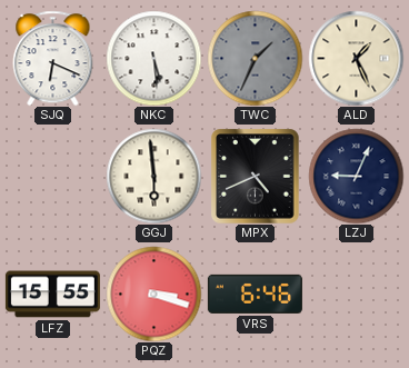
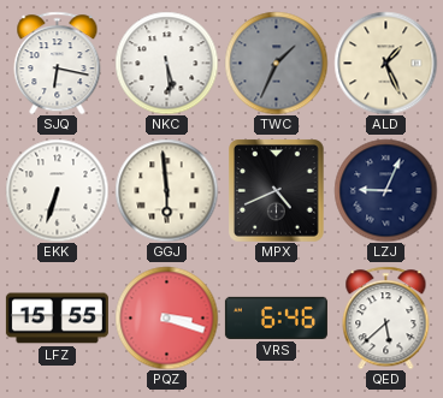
SJQ: 6:19 -> 6:17 (58, 63)
EKK: none -> 6:33 (57, 190)
QED: none -> 5:38 (386, 317)
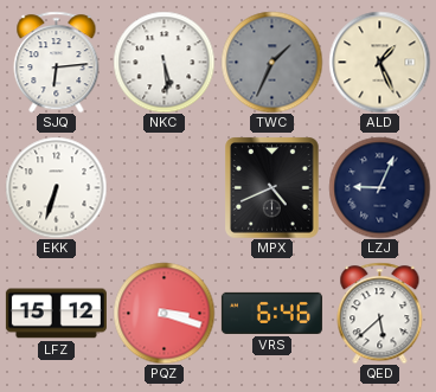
SJQ: 6:17 -> 6:14 (57, 62)
GGJ: 5:59 -> none (166, 190)
LFZ: 15:55 -> 15:12 (56, 314)
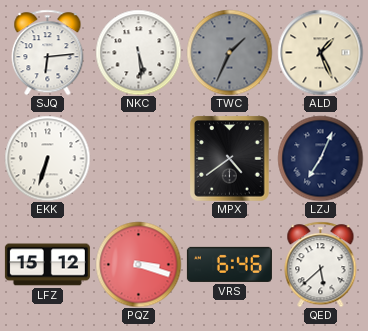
MPX: 4:41 -> 4:39 (230, 158)
LZJ: 9:04 -> 7:04 (320, 158)
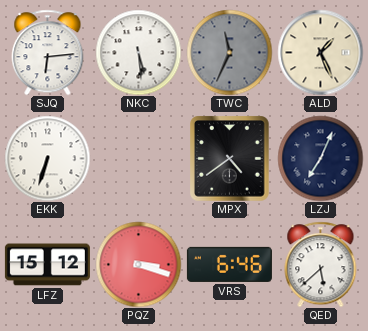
TWC: 1:34 -> 11:34 (229, 52)
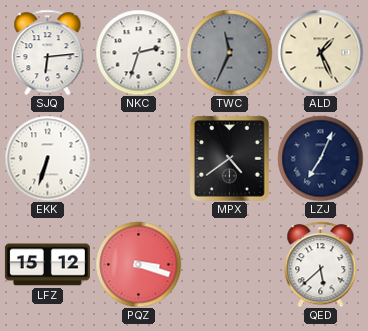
NKC: 5:29 -> 2:33 (138, 52)
VRS: 6:46 -> none (229, 264)
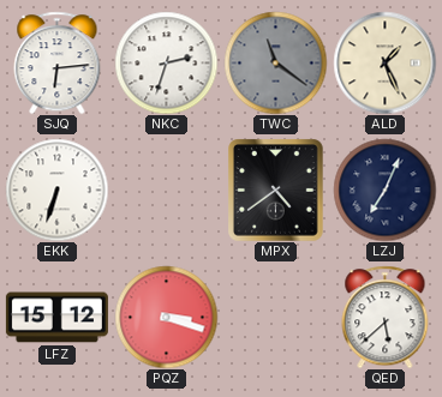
TWC: 11:34 -> 11:21 (275, 62)
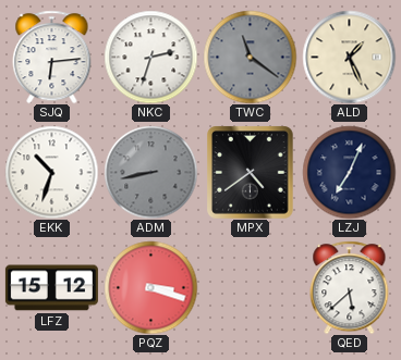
EKK: 6:33 -> 10:33 (51, 172)
ADM: none -> 8:43 (150, 172)
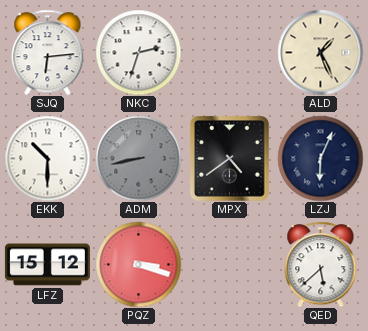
TWC: 11:21 -> none (250, 57)
EKK: 10:33 -> 10:30 (47, 158)
LZJ: 7:04 -> 6:04 (320, 158)
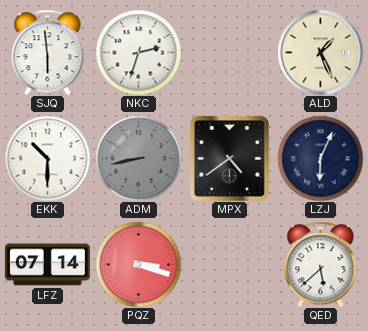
SJQ: 6:14 -> 5:59 (48, 52)
LFZ: 15:12 -> 07:14 (47, 265)
